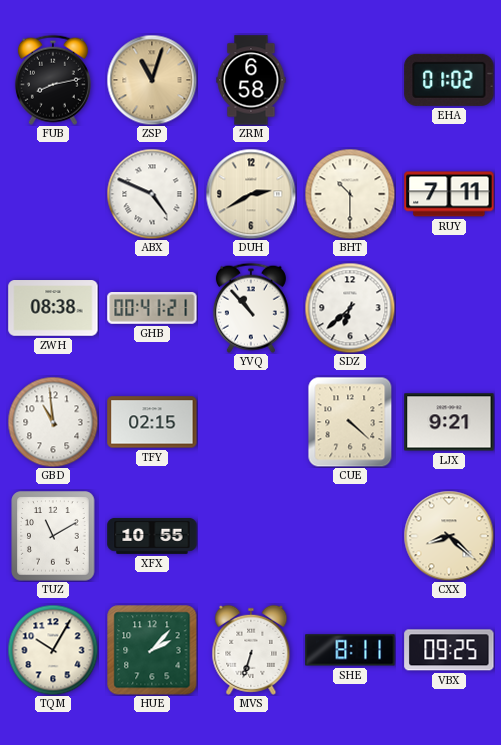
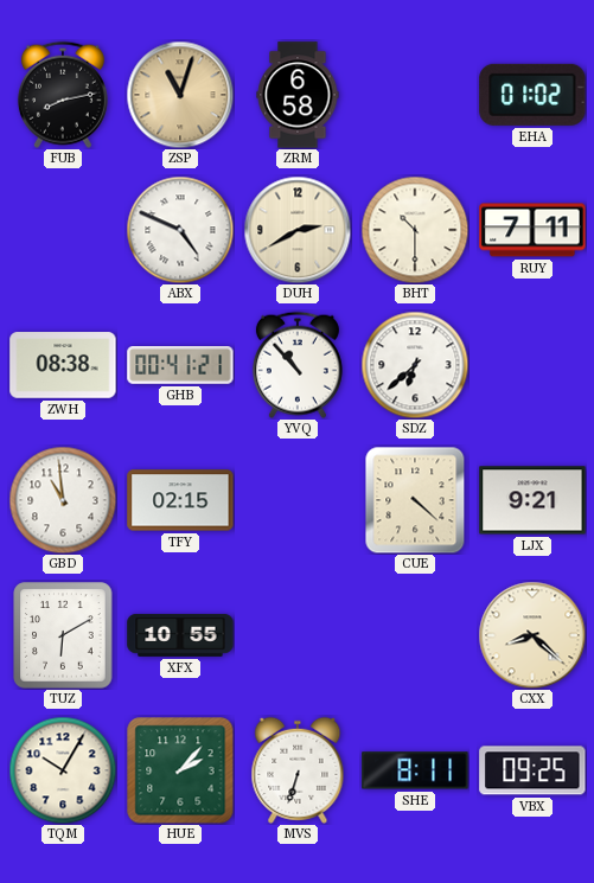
TUZ: 11:10 -> 6:10 (63, 635)
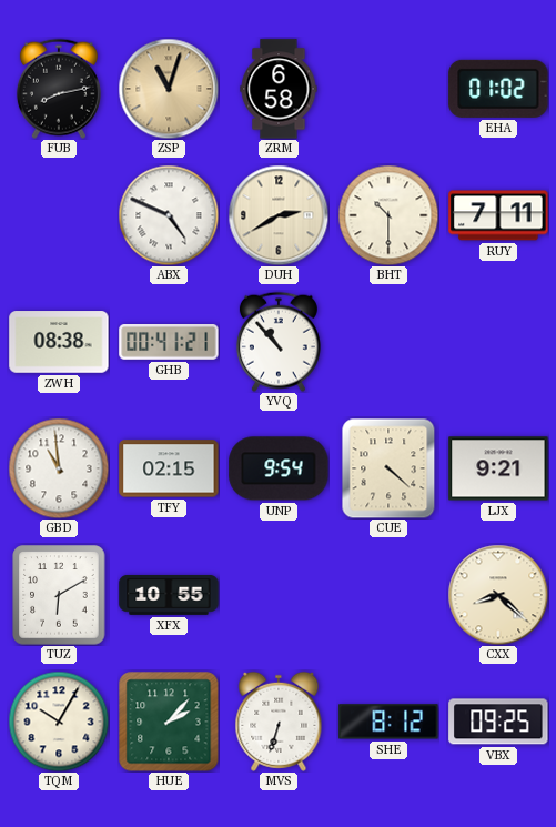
SDZ: 6:38 -> none (415, 365)
UNP: none -> 9:54 (279, 468)
SHE: 8:11 -> 8:12 (388, 722)
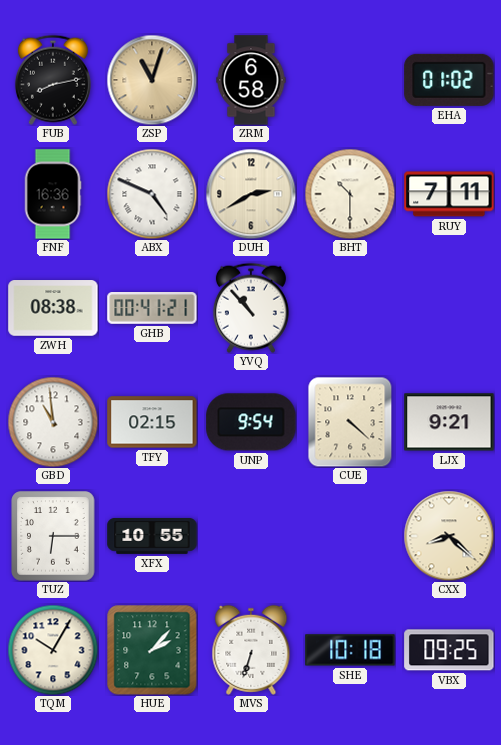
FNF: none -> 16:36 (53, 194)
TUZ: 6:10 -> 6:15 (53, 536)
SHE: 8:12 -> 10:18 (350, 650)
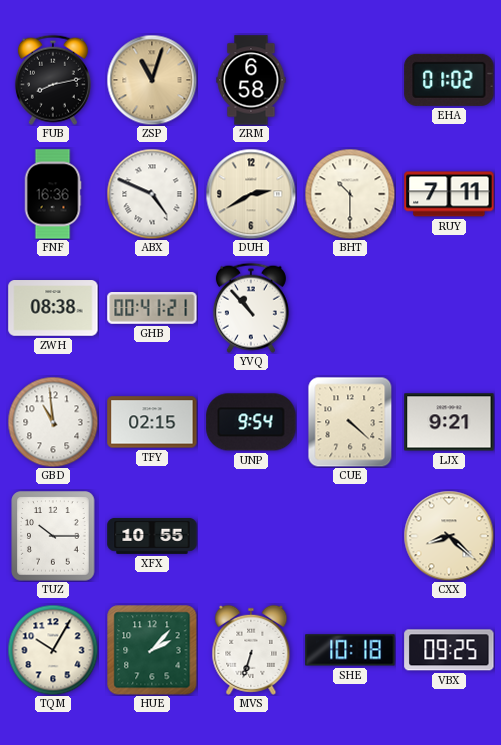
TUZ: 6:15 -> 10:15 (53, 536)
